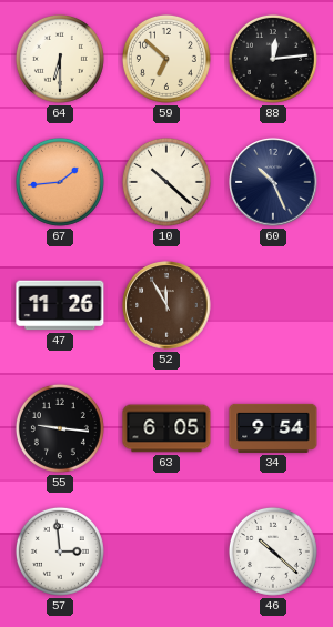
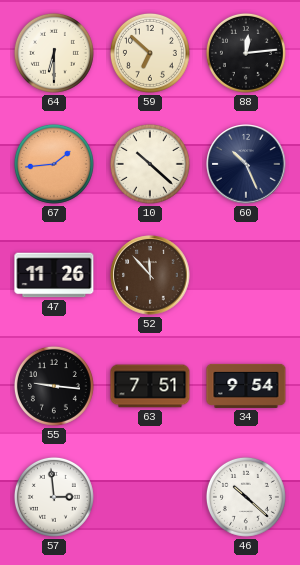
52: 11:55 -> 11:53 (150, 275)
63: 6:05 -> 7:51 (150, 386)
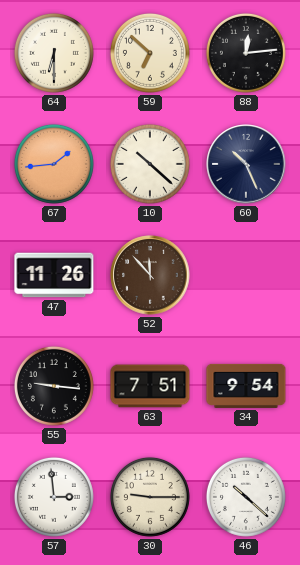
30: none -> 9:15 (150, 497)
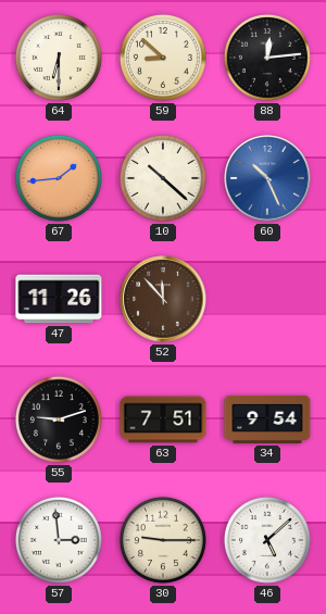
59: 6:52 -> 8:52 (163, 58)
60 dial: navy -> blue (267, 178)
55: 9:16 -> 9:12 (59, 419)
46: 10:22 -> 5:08 (267, 540)
